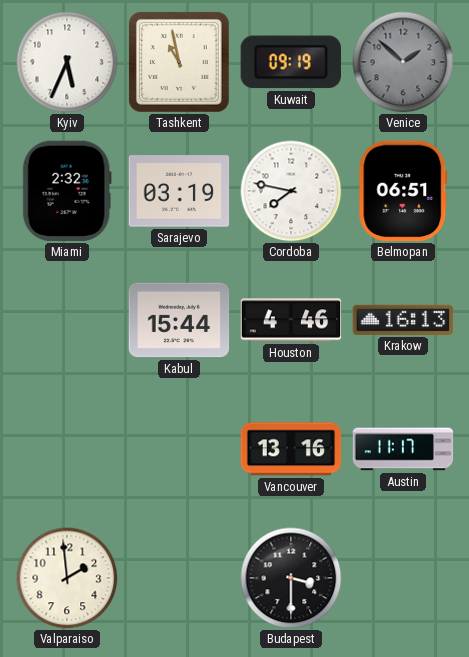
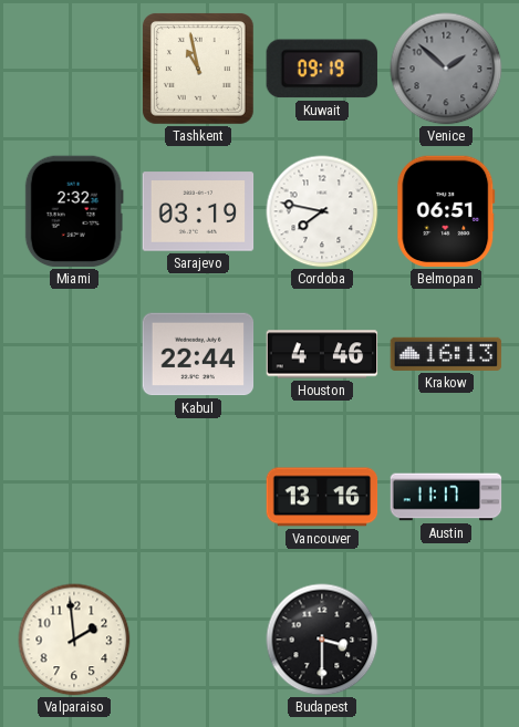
Kyiv: 5:34 -> none (67, 62)
Kabul: 15:44 -> 22:44 (198, 354)
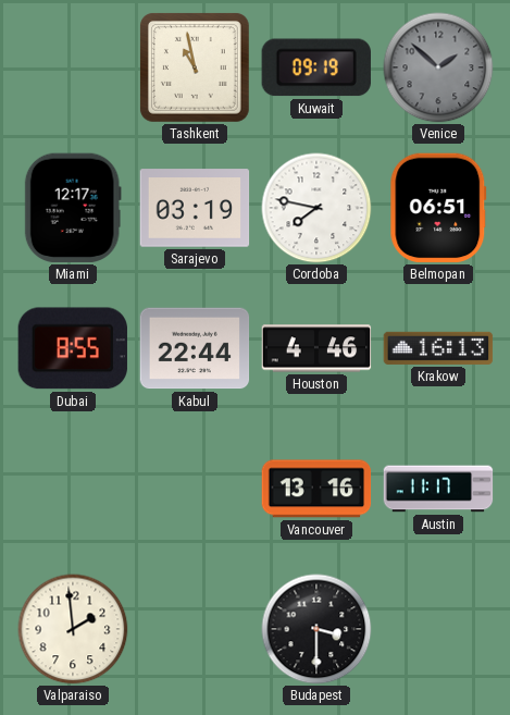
Miami: 2:32 -> 12:17 (73, 208)
Dubai: none -> 8:55 (73, 348)
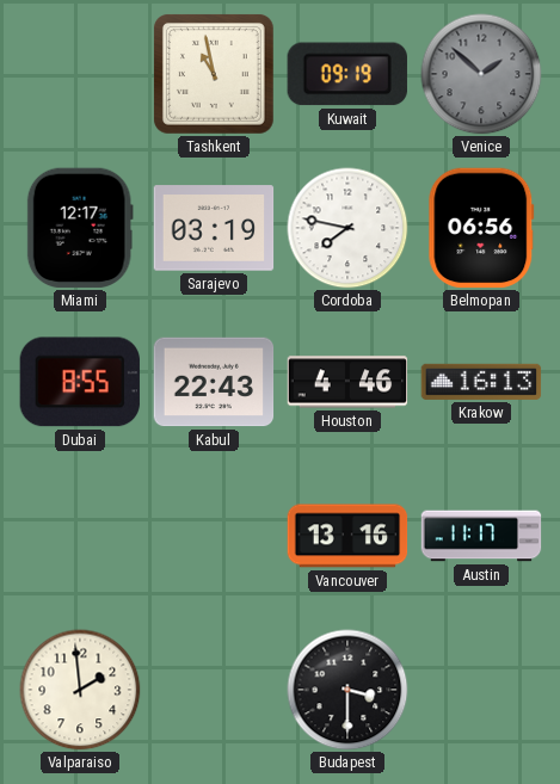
Belmopan: 06:51 -> 06:56 (481, 228)
Kabul: 22:44 -> 22:43 (214, 382)
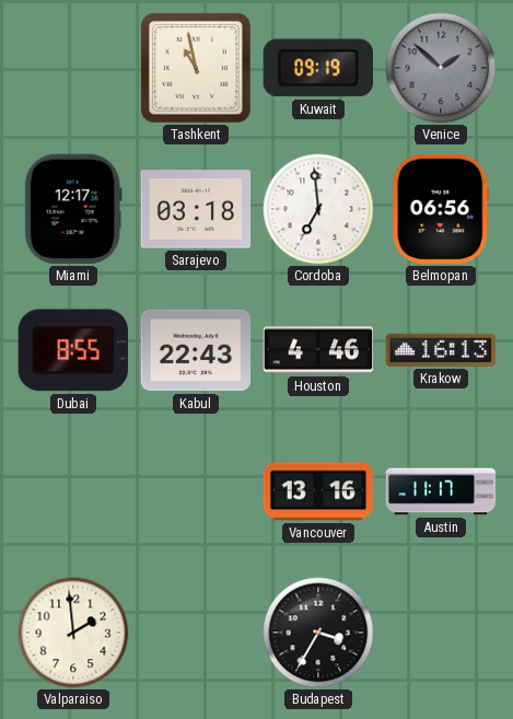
Sarajevo: 03:19 -> 03:18 (196, 209)
Cordoba: 7:47 -> 6:59 (318, 209)
Budapest: 3:30 -> 3:35 (318, 633)
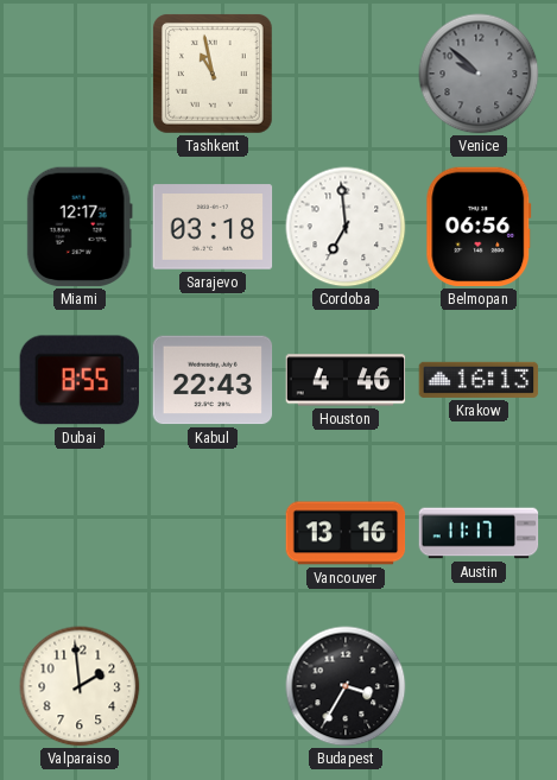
Kuwait: 09:19 -> none (318, 68)
Venice: 1:52 -> 9:52 (479, 74)
